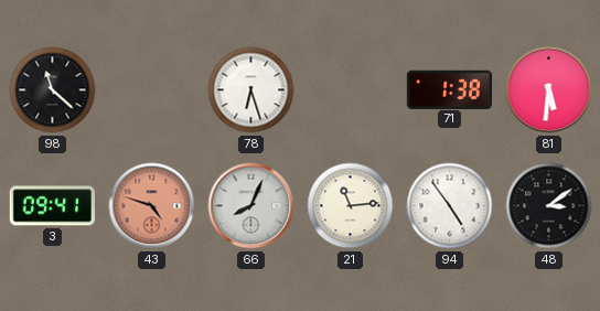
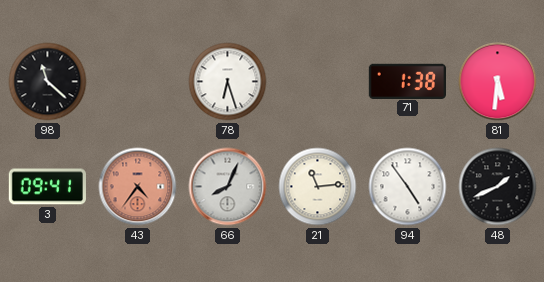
43: 4:48 -> 4:36 (138, 187)
48: 3:09 -> 1:41 (498, 187)
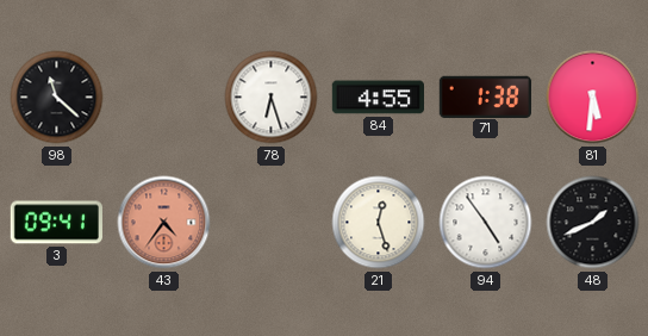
84: none -> 4:55 (378, 98)
66: 8:04 -> none (228, 187)
21: 11:14 -> 12:27 (379, 223)
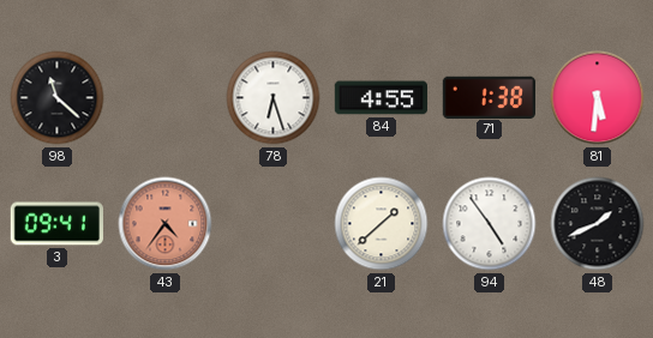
21: 12:27 -> 1:38 (382, 224)
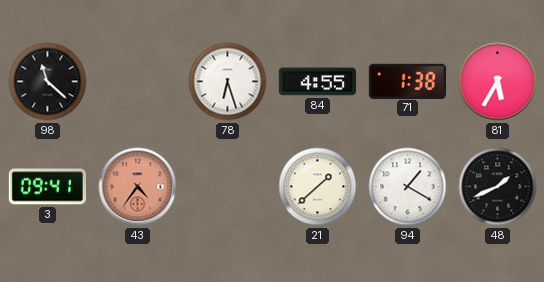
81: 5:31 -> 5:35 (498, 82)
94: 4:54 -> 1:20 (408, 187)
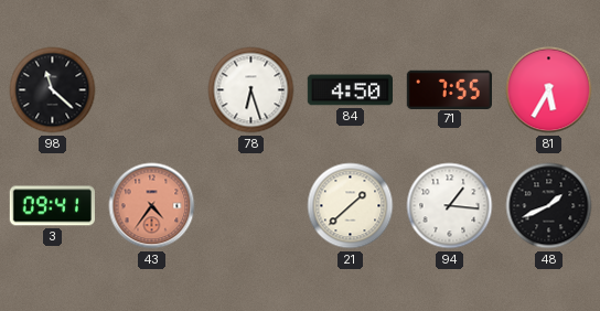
84: 4:55 -> 4:50 (350, 90)
71: 1:38 -> 7:55 (449, 89)
94: 1:20 -> 1:16 (450, 206)
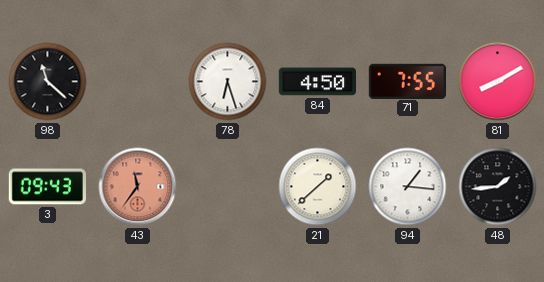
81: 5:35 -> 8:10 (498, 82)
3: 09:41 -> 09:43 (47, 187)
43: 4:36 -> 11:36 (138, 187)
48: 1:41 -> 1:44 (498, 187)
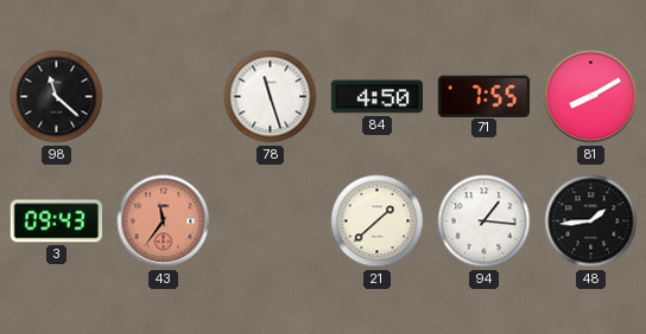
78: 6:27 -> 11:27 (271, 97)
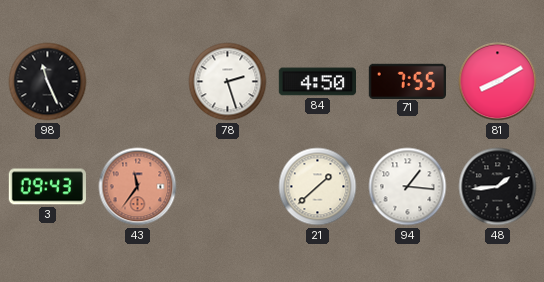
98: 11:22 -> 11:26 (48, 82)
78: 11:27 -> 2:27 (228, 82)
